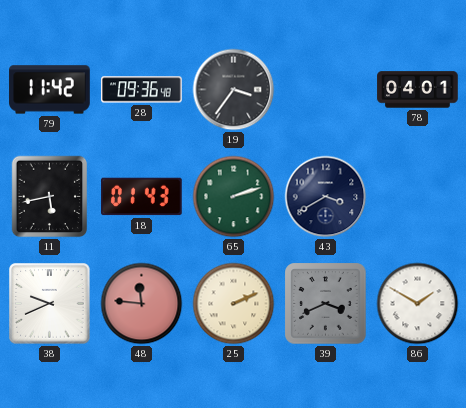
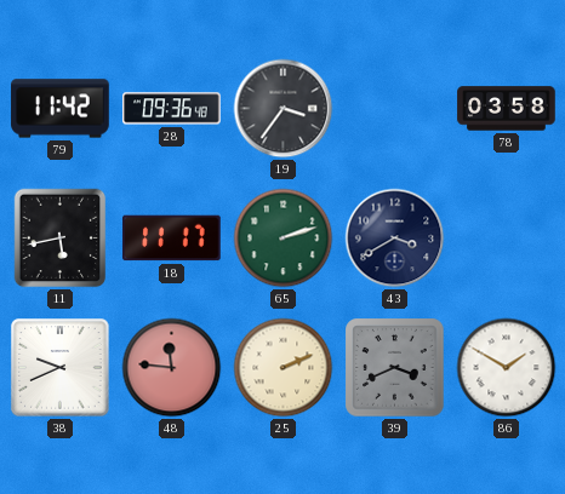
78: 04:01 -> 03:58 (507, 109)
18: 01:43 -> 11:17 (172, 239)
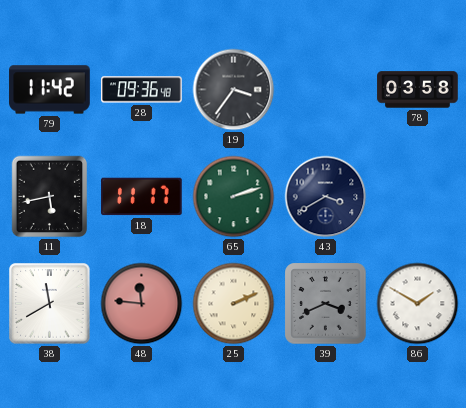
38: 9:41 -> 11:40 (50, 304)
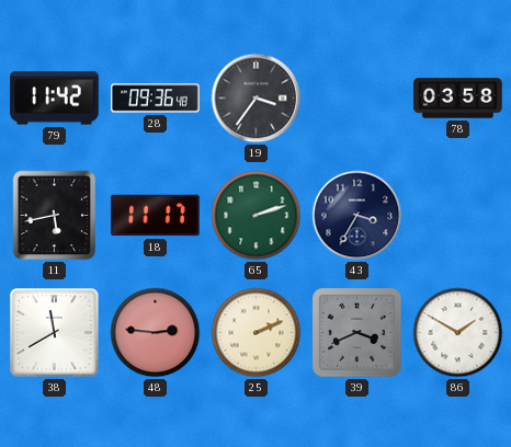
43: 3:40 -> 3:35 (357, 216)
48: 11:46 -> 2:46 (156, 333)
